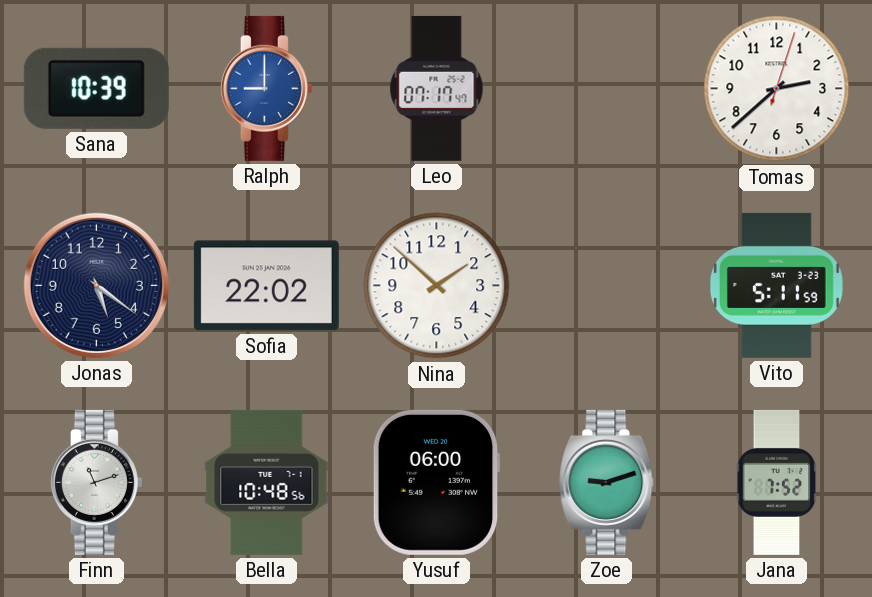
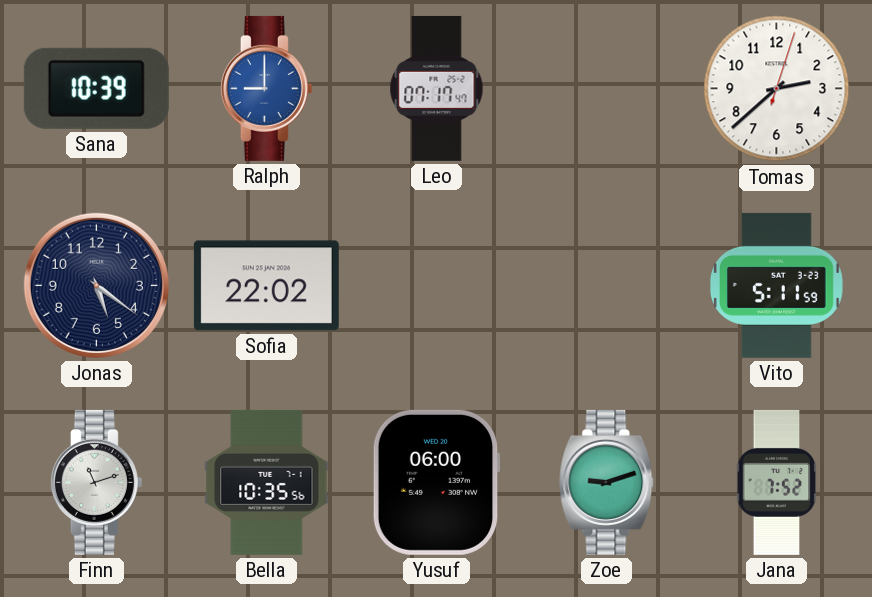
Nina: 1:52 -> none (437, 286)
Bella: 10:48 -> 10:35 (267, 482)
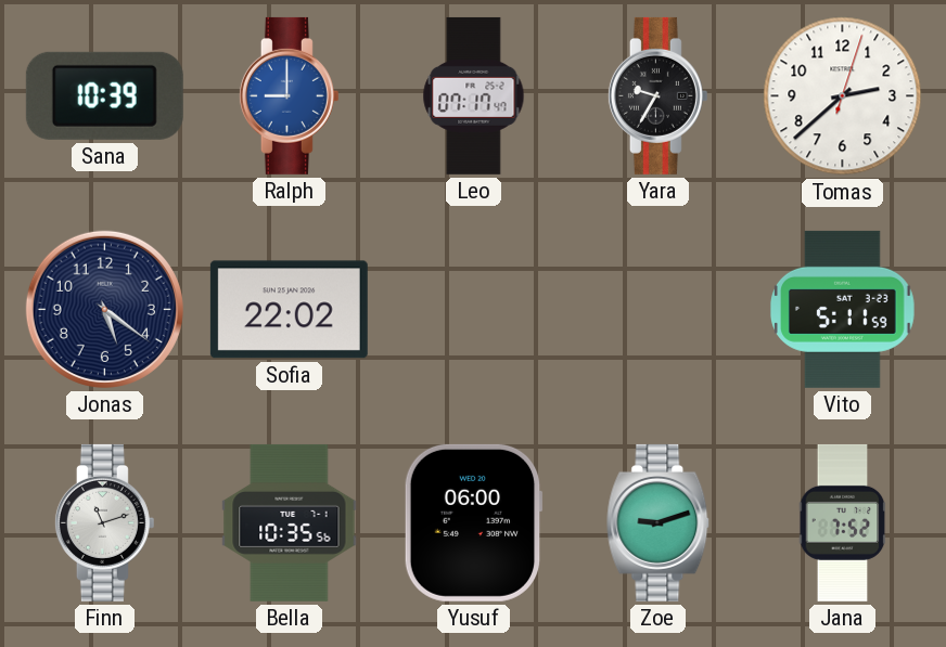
Yara: none -> 9:35 (657, 95)
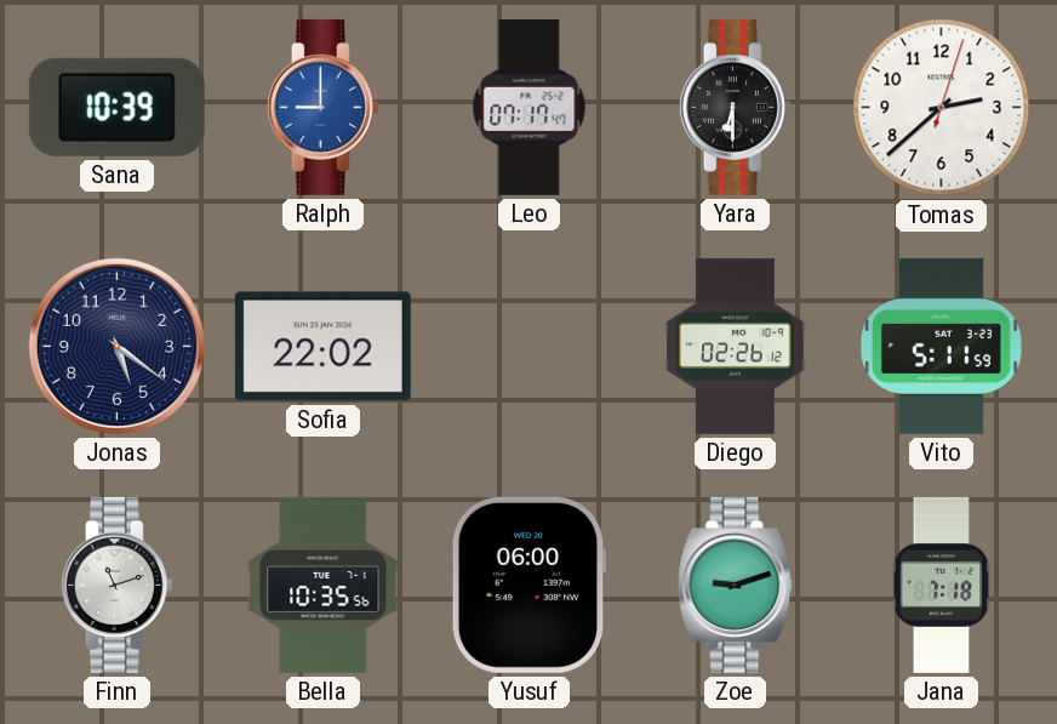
Yara: 9:35 -> 6:30 (735, 107)
Diego: none -> 02:26 (736, 346)
Jana: 7:52 -> 7:18 (942, 585)
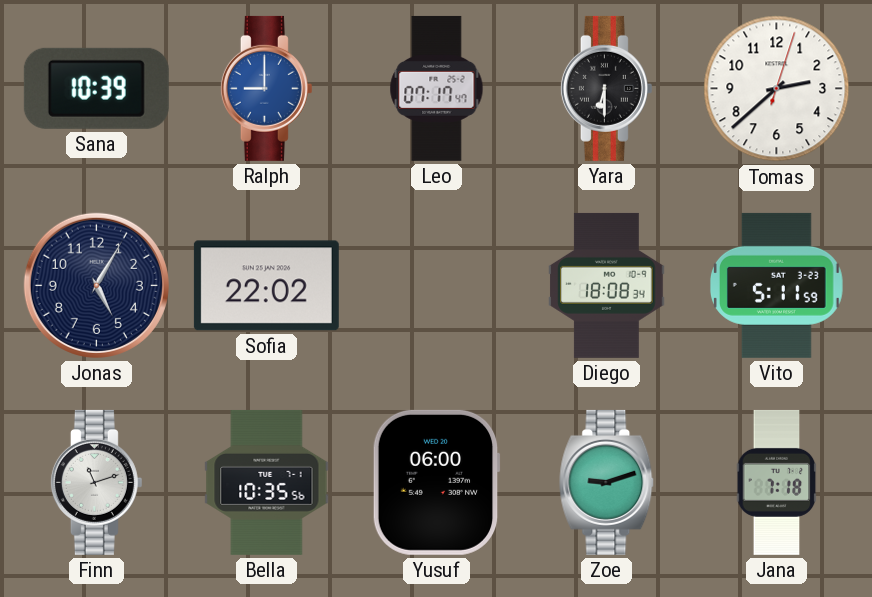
Jonas: 5:21 -> 5:05 (96, 285)
Diego: 02:26 -> 18:08 (607, 285)
